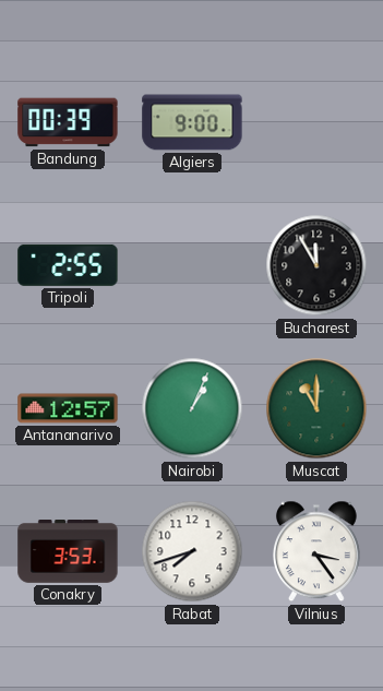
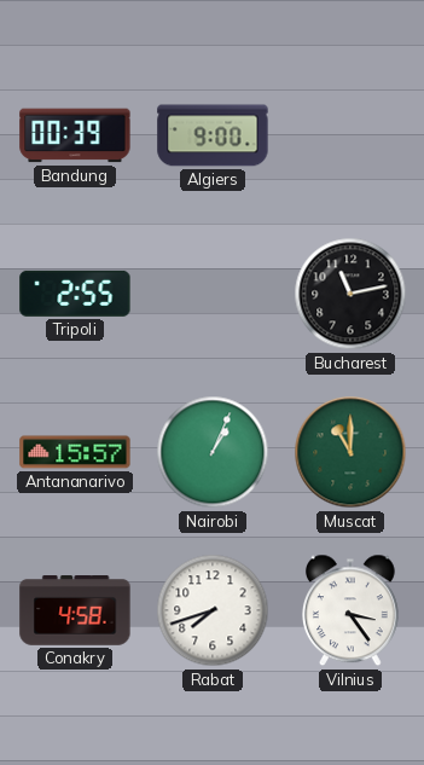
Bucharest: 11:55 -> 11:13 (350, 294)
Antananarivo: 12:57 -> 15:57 (75, 452)
Conakry: 3:53 -> 4:58 (75, 612)
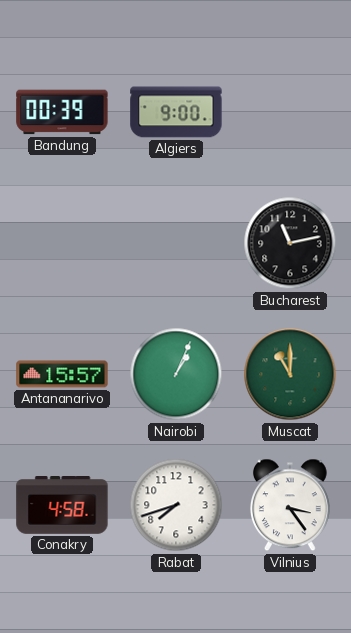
Tripoli: 2:55 -> none (75, 294)
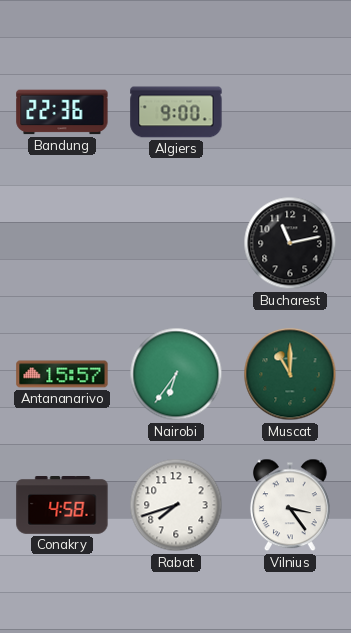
Bandung: 00:39 -> 22:36 (62, 112)
Nairobi: 1:04 -> 6:36 (176, 374)
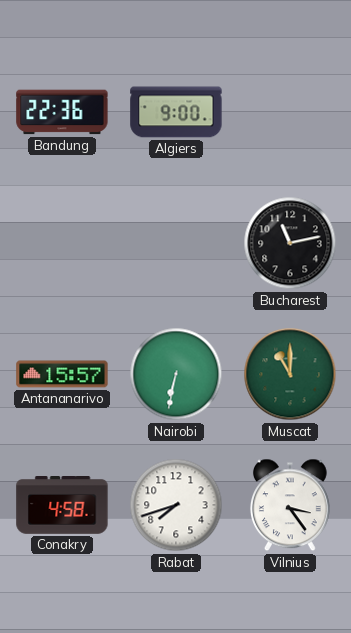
Nairobi: 6:36 -> 6:32 (176, 374)
